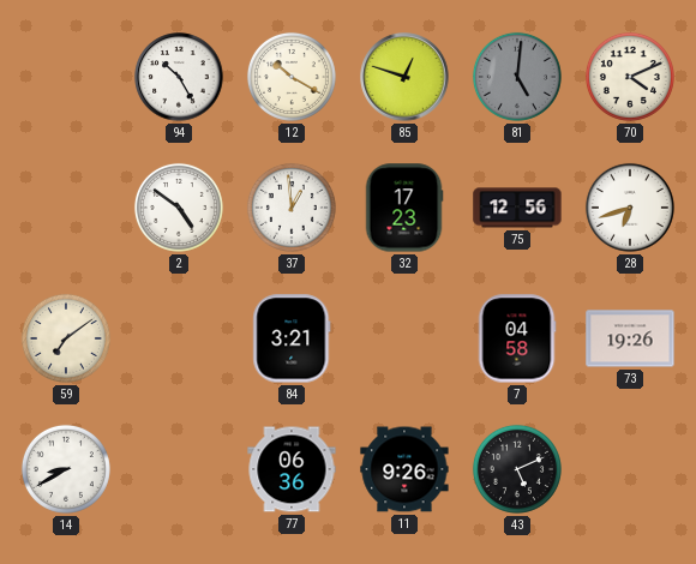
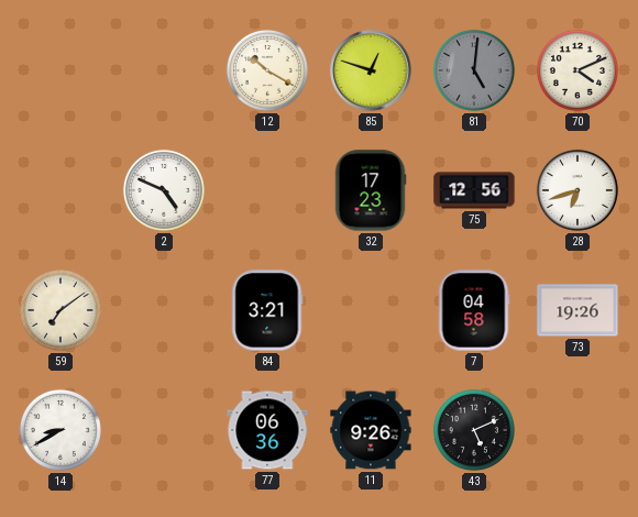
94: 10:25 -> none (179, 77)
2: 4:51 -> 4:49 (164, 190)
37: 12:59 -> none (292, 208)
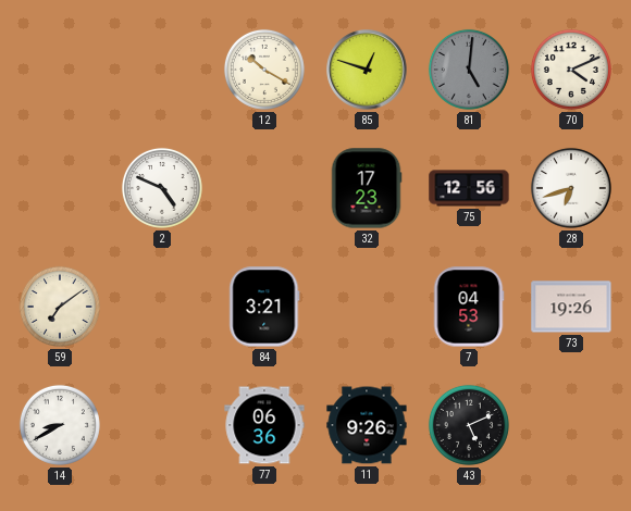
7: 04:58 -> 04:53 (469, 307)
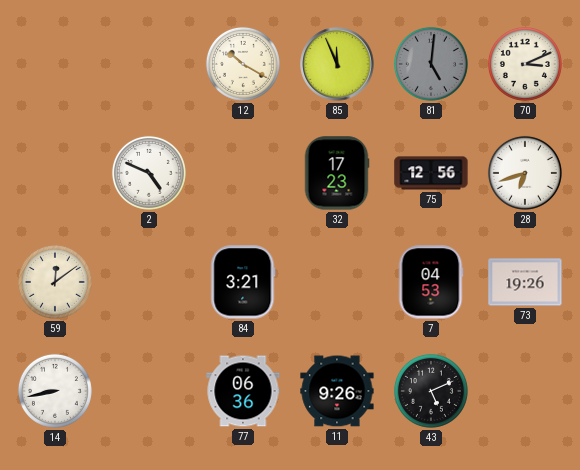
85: 12:48 -> 11:56 (337, 64)
70: 4:11 -> 3:11 (525, 64)
59: 7:09 -> 12:09 (55, 282)
14: 8:40 -> 8:43 (55, 391)
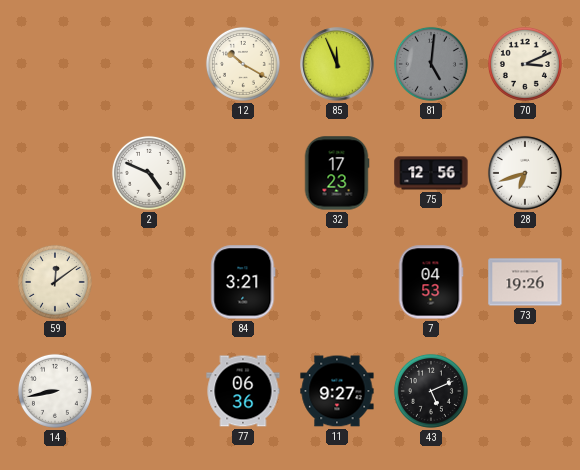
11: 9:26 -> 9:27 (337, 391)
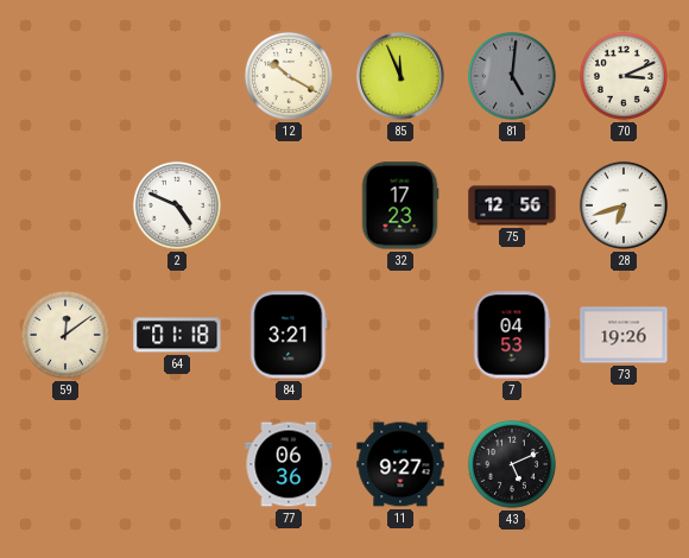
64: none -> 01:18 (177, 335)
14: 8:43 -> none (55, 391)
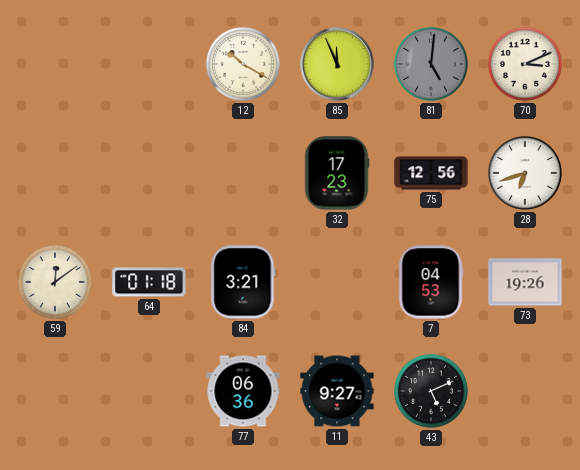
2: 4:49 -> none (177, 205)
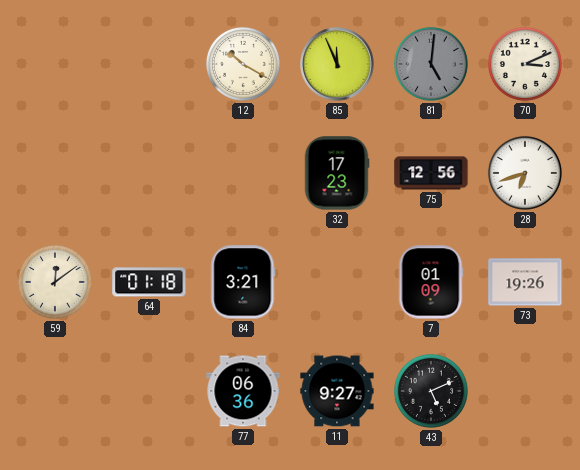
7: 04:53 -> 01:09 (431, 282)
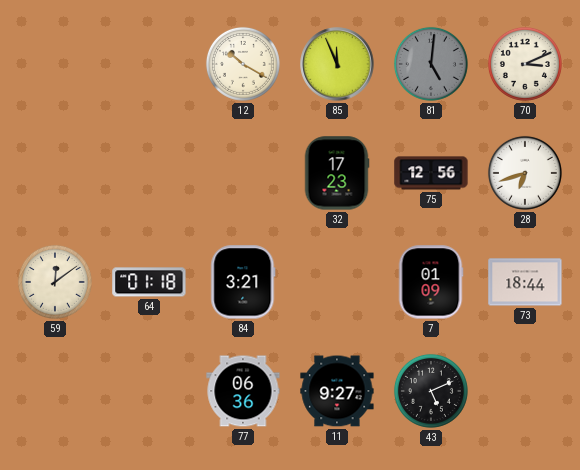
73: 19:26 -> 18:44 (525, 282)
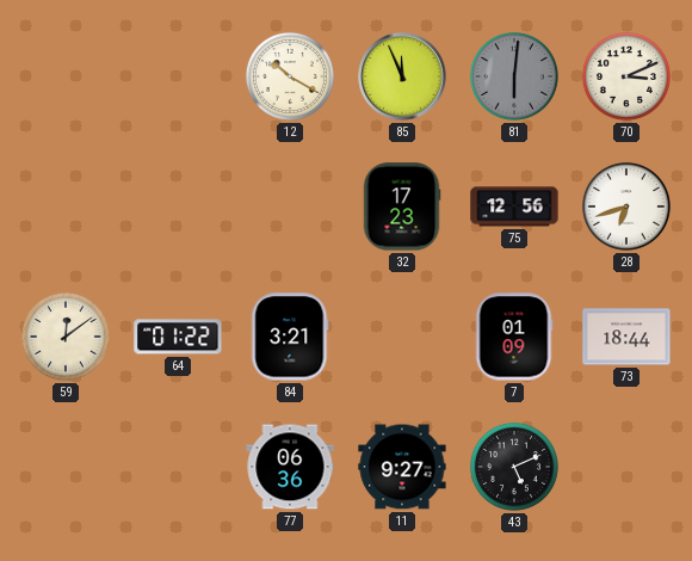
81: 5:01 -> 6:01 (514, 76)
64: 01:18 -> 01:22 (178, 337)
